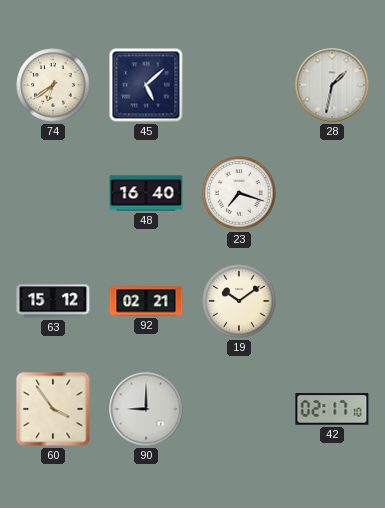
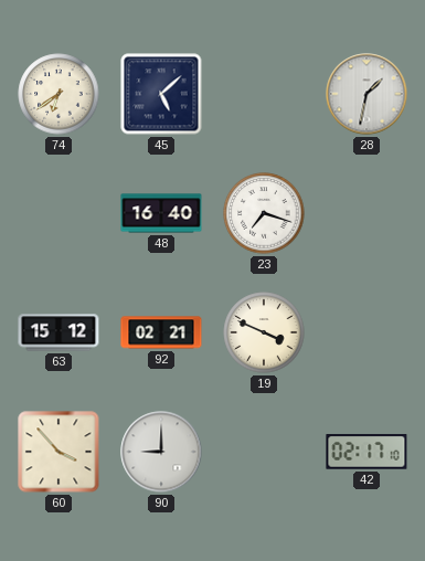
19: 10:09 -> 3:49 (264, 332)
60: 3:54 -> 3:53 (59, 452)
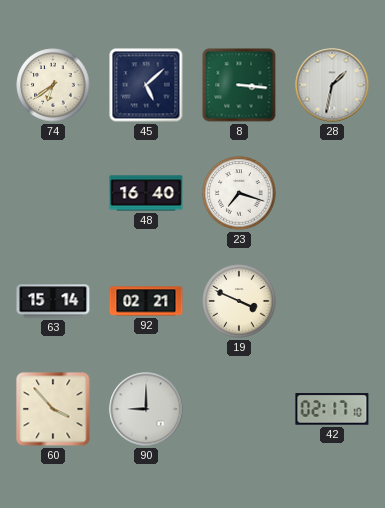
8: none -> 3:16 (239, 85)
63: 15:12 -> 15:14 (53, 301)
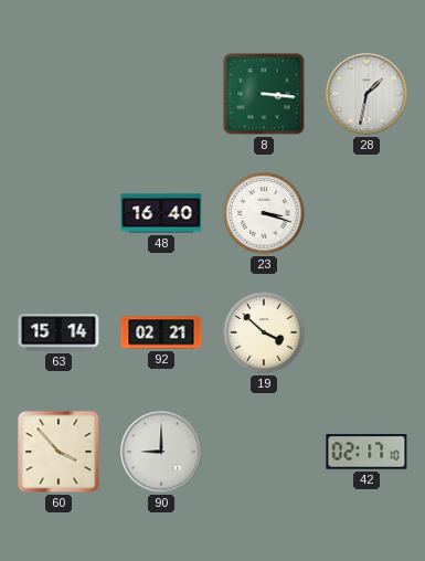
74: 6:39 -> none (53, 85)
45: 5:08 -> none (146, 85)
23: 7:18 -> 3:18 (264, 213)
19: 3:49 -> 3:52 (264, 332)
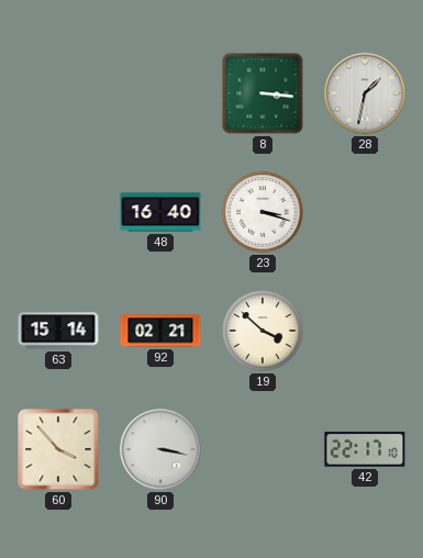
90: 9:00 -> 3:17 (160, 449)
42: 02:17 -> 22:17 (365, 449)
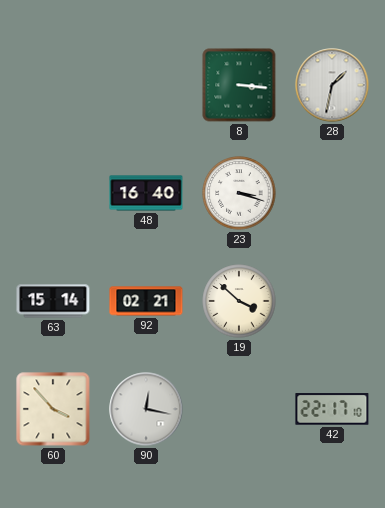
90: 3:17 -> 12:17 (146, 409)
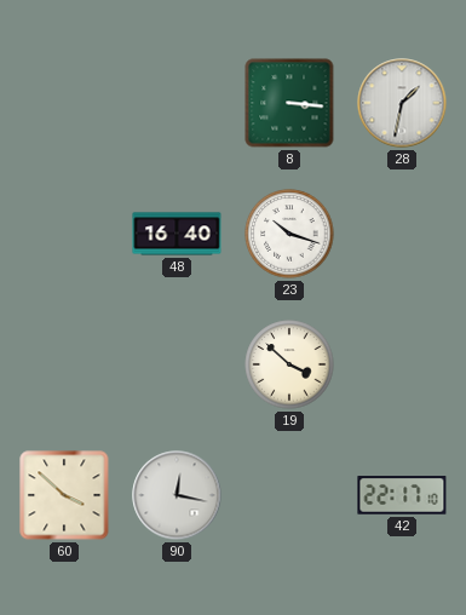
23: 3:18 -> 10:18 (289, 234)
63: 15:14 -> none (53, 301)
92: 02:21 -> none (146, 301)
60: 3:53 -> 3:52 (64, 495)
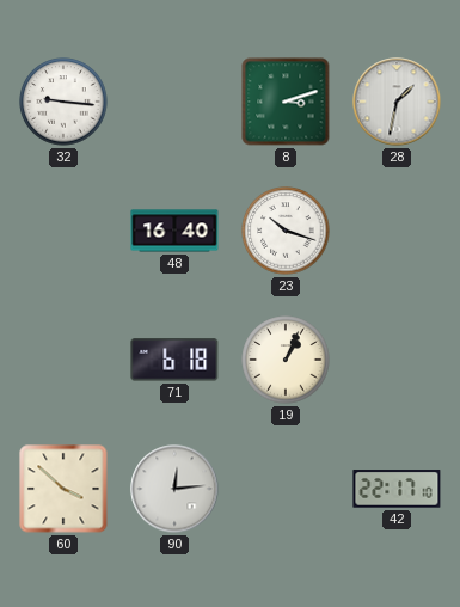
32: none -> 9:16 (63, 102)
8: 3:16 -> 3:12 (286, 102)
71: none -> 6:18 (174, 360)
19: 3:52 -> 1:04 (286, 360)
90: 12:17 -> 12:14 (174, 489)
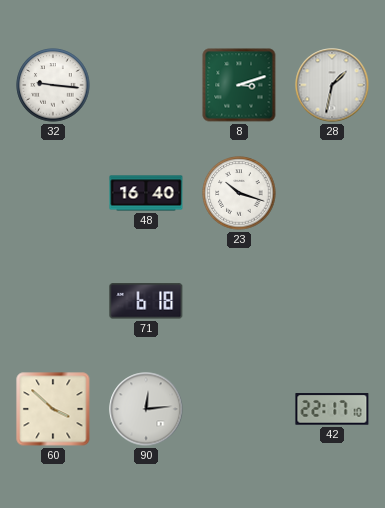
19: 1:04 -> none (286, 360)
